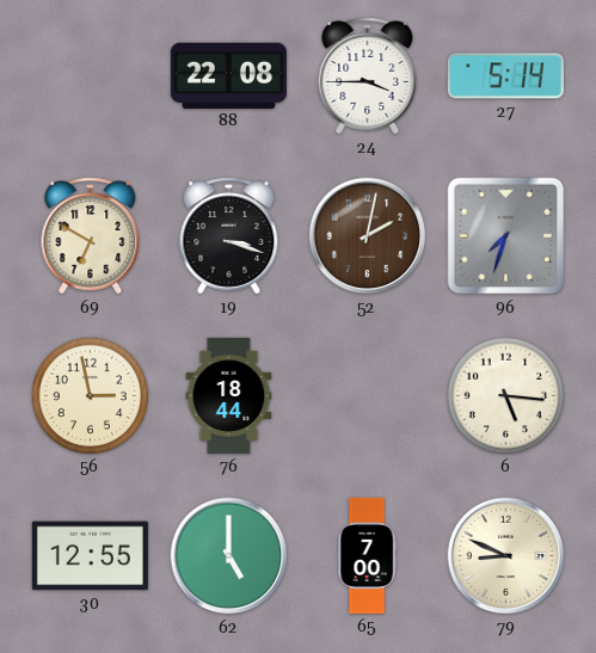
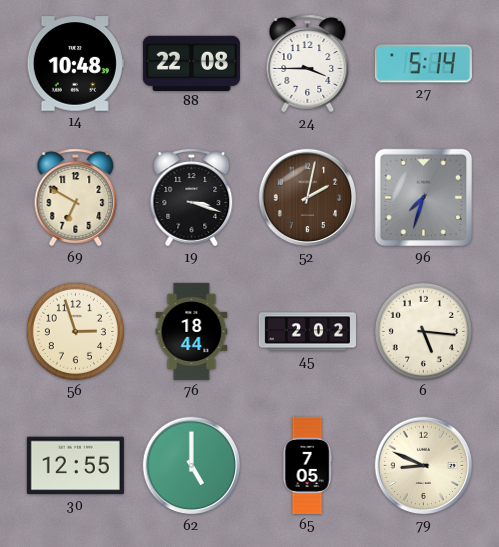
14: none -> 10:48 (75, 64)
56: 2:58 -> 2:57 (75, 331)
45: none -> 2:02 (307, 332)
65: 7:00 -> 7:05 (307, 465)
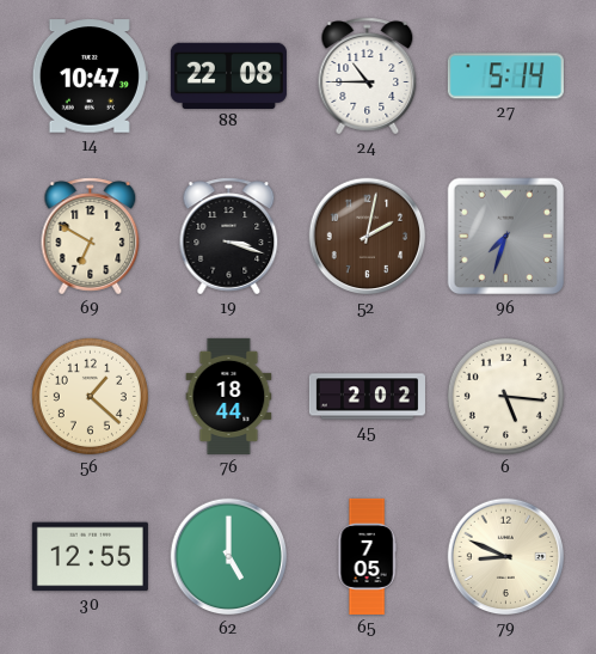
14: 10:48 -> 10:47 (90, 77)
24: 3:45 -> 10:45 (368, 77)
56: 2:57 -> 1:22 (90, 396)
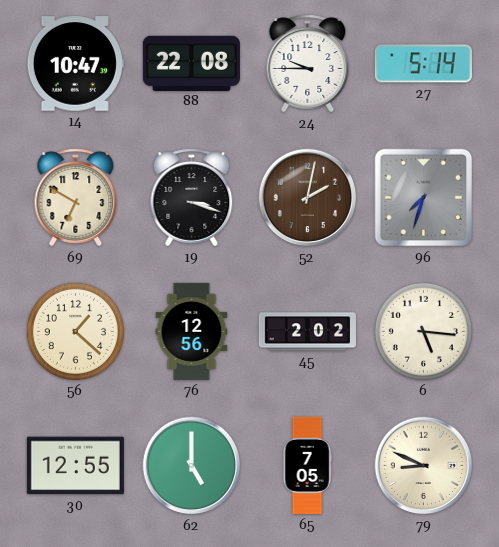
24: 10:45 -> 9:45 (308, 64)
76: 18:44 -> 12:56 (192, 331)
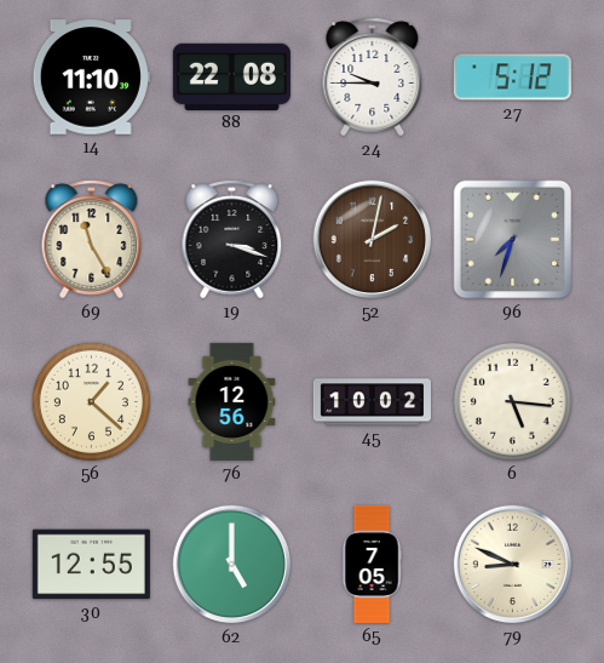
14: 10:47 -> 11:10 (91, 78)
27: 5:14 -> 5:12 (512, 78)
69: 6:50 -> 11:25 (92, 240)
45: 2:02 -> 10:02 (372, 402)
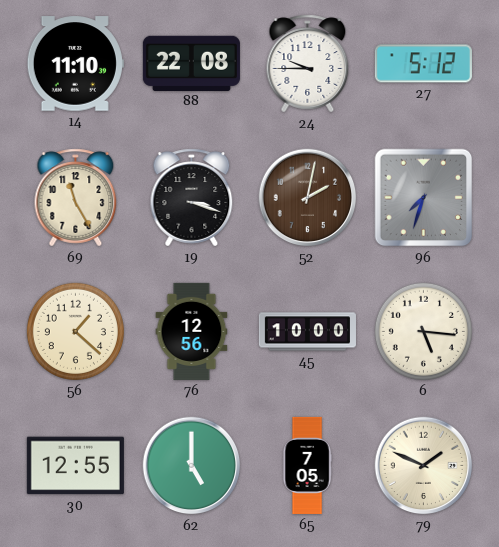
45: 10:02 -> 10:00 (307, 332)
79: 8:49 -> 1:49 (424, 466)
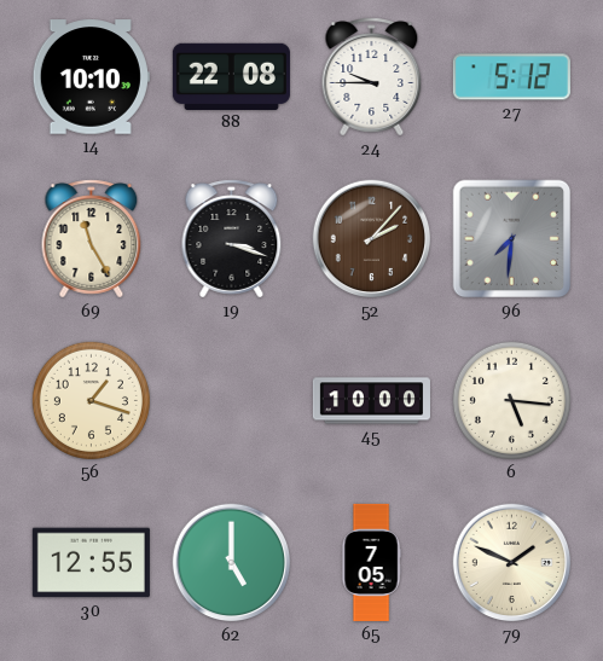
14: 11:10 -> 10:10 (91, 77)
52: 2:02 -> 2:07 (372, 239)
96: 7:33 -> 7:31 (512, 239)
56: 1:22 -> 1:18 (91, 400)
76: 12:56 -> none (192, 331)
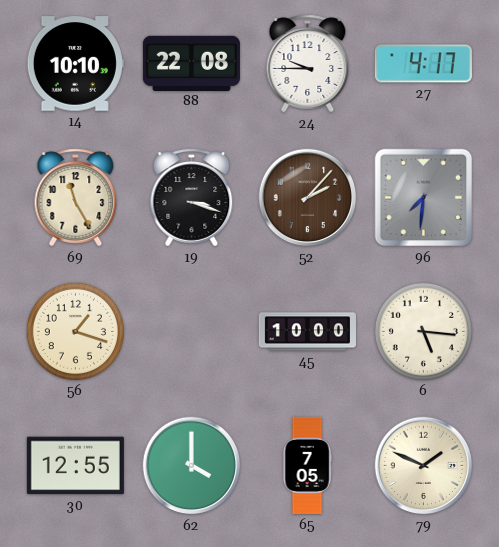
27: 5:12 -> 4:17 (423, 64)
62: 5:00 -> 4:00 (192, 466)
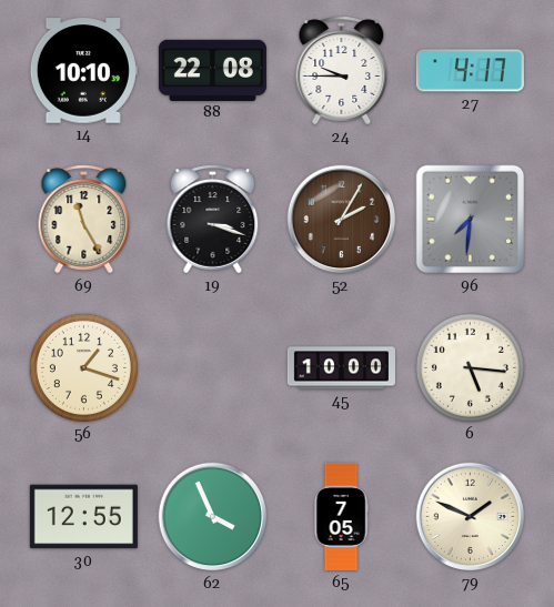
52: 2:07 -> 2:05 (342, 220)
62: 4:00 -> 3:56 (213, 517)
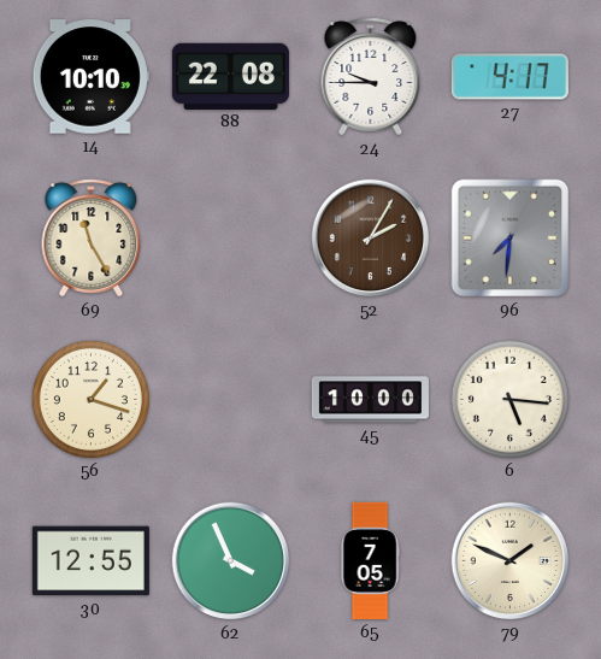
19: 3:18 -> none (213, 220)
